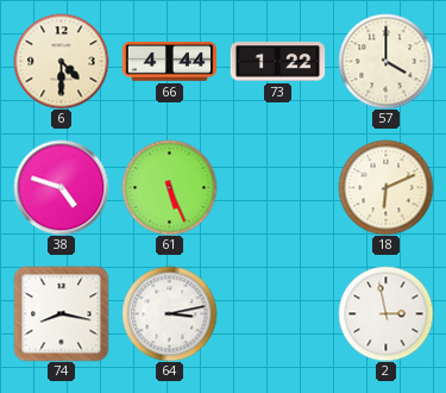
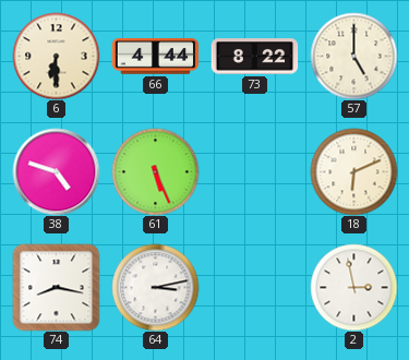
6: 4:30 -> 6:30 (56, 56)
73: 1:22 -> 8:22 (254, 57)
57: 4:00 -> 5:00 (353, 56)
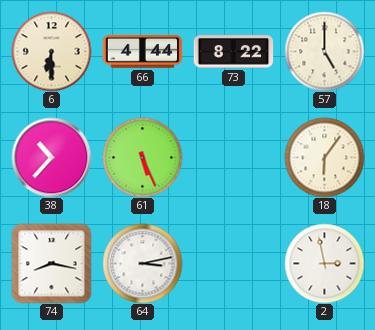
38: 4:48 -> 10:37 (51, 157)
18: 6:11 -> 6:06 (324, 157)
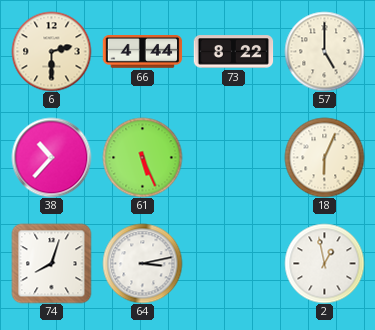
6: 6:30 -> 2:30 (51, 51)
18: 6:06 -> 6:04 (324, 157)
74: 8:17 -> 8:03 (51, 263)
2: 2:58 -> 12:58 (324, 263)
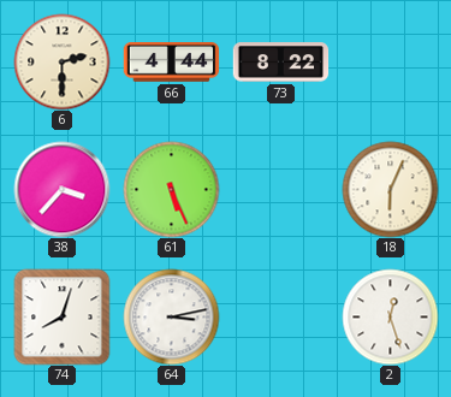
57: 5:00 -> none (324, 51)
38: 10:37 -> 3:37 (61, 189)
2: 12:58 -> 12:27 (390, 316)
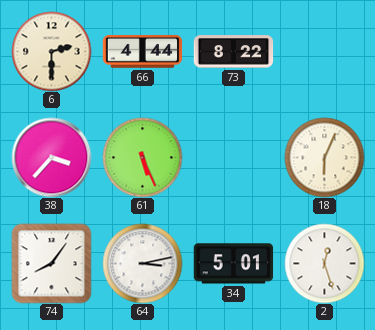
74: 8:03 -> 8:06 (51, 263)
34: none -> 5:01 (233, 264)
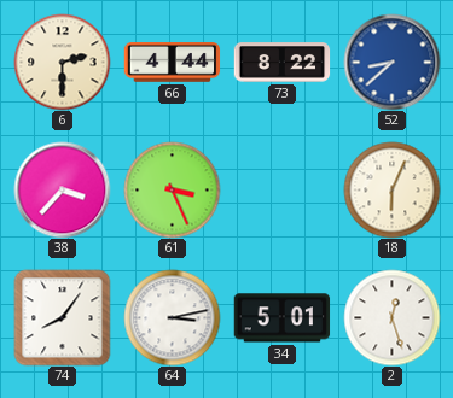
52: none -> 8:38 (391, 62)
61: 5:26 -> 3:26 (172, 189)
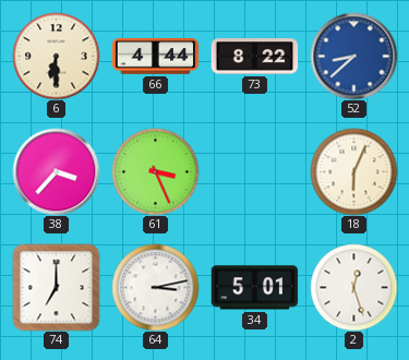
6: 2:30 -> 6:30 (56, 56)
74: 8:06 -> 7:00 (56, 287)
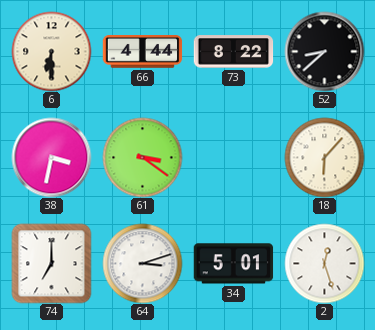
52 dial: blue -> black (324, 51)
38: 3:37 -> 3:32 (51, 157)
61: 3:26 -> 3:21 (142, 157)
18: 6:04 -> 6:07 (324, 157)
64: 3:13 -> 3:12 (142, 263)
